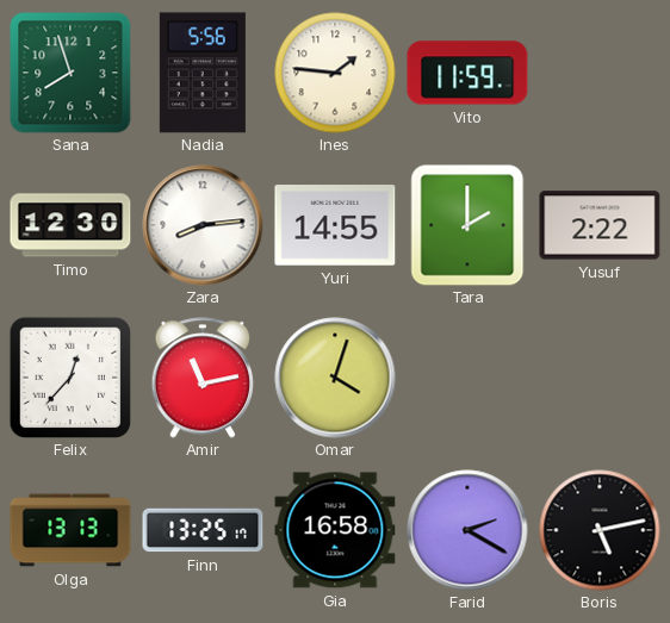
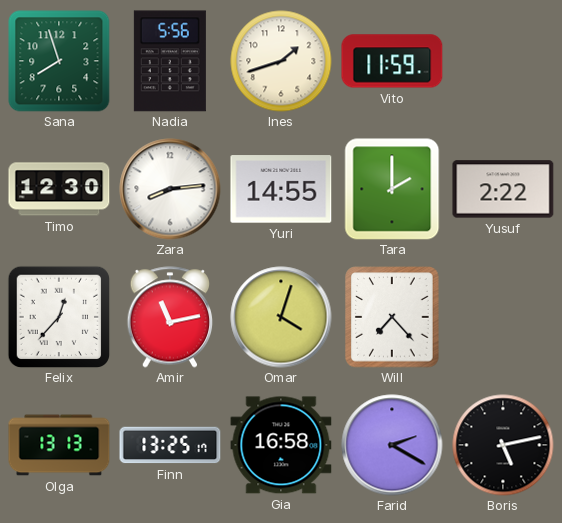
Ines: 1:46 -> 1:42 (281, 61)
Will: none -> 7:23 (392, 317)
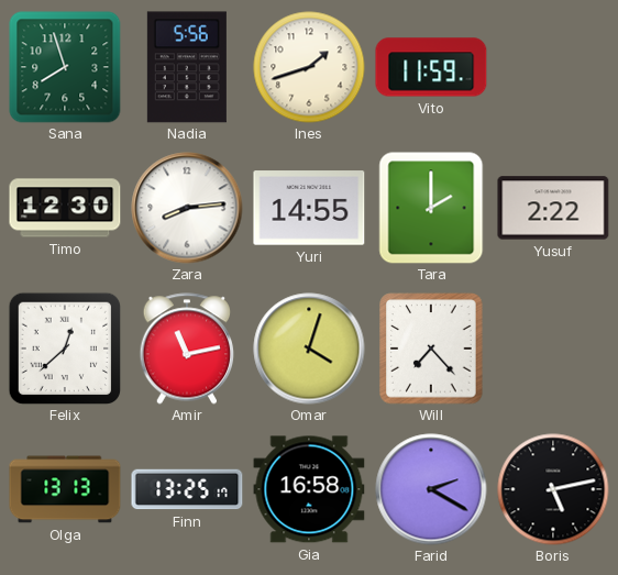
Felix: 12:37 -> 12:38 (65, 349)
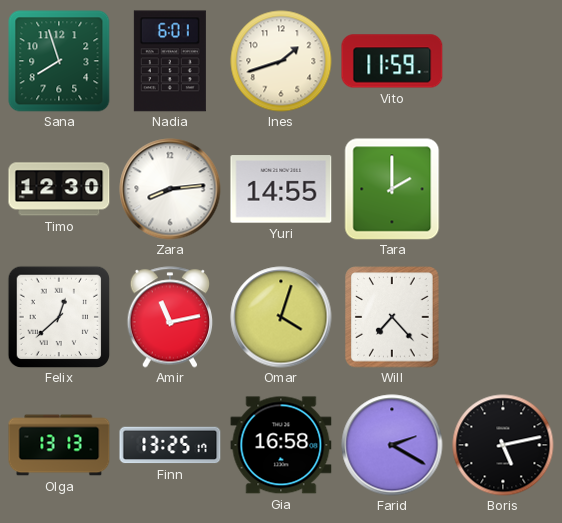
Nadia: 5:56 -> 6:01 (170, 61)
Yusuf: 2:22 -> none (553, 208)
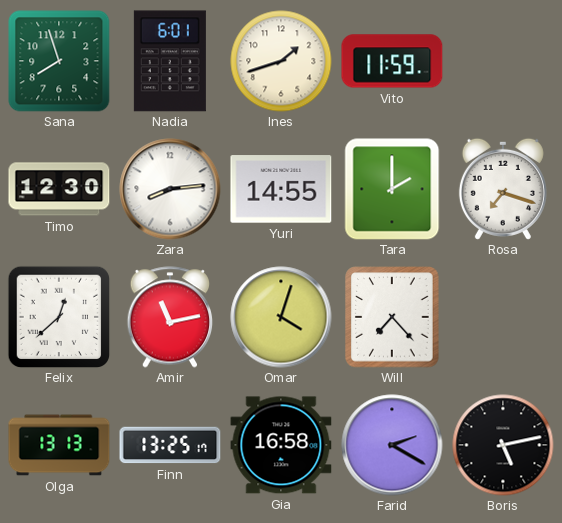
Rosa: none -> 7:18 (503, 189)
